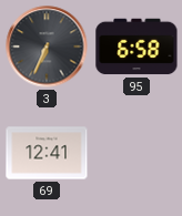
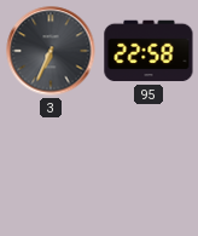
95: 6:58 -> 22:58 (148, 51)
69: 12:41 -> none (47, 153)
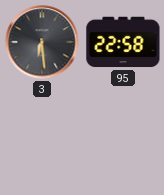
3: 6:34 -> 6:29 (42, 42)
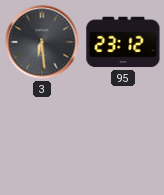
95: 22:58 -> 23:12 (123, 42)
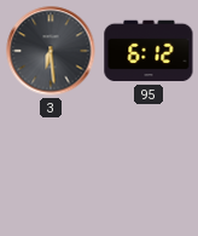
95: 23:12 -> 6:12 (148, 51)
